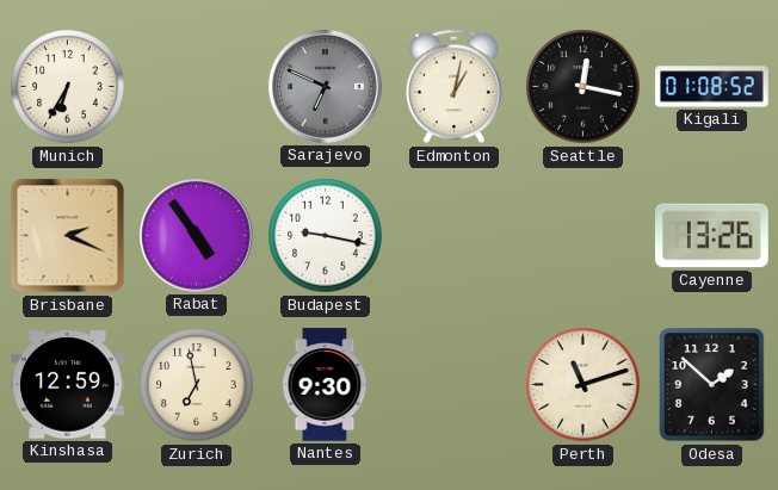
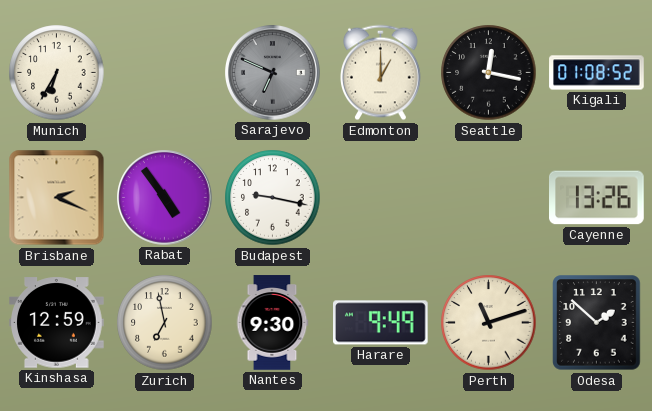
Edmonton: 1:02 -> 1:00 (381, 73)
Harare: none -> 9:49 (381, 323)
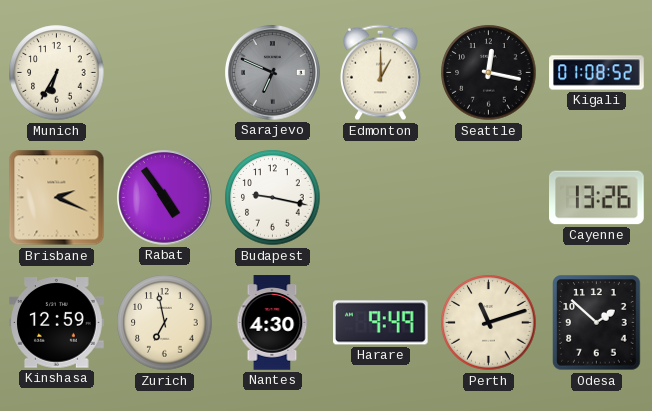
Nantes: 9:30 -> 4:30 (272, 323)
